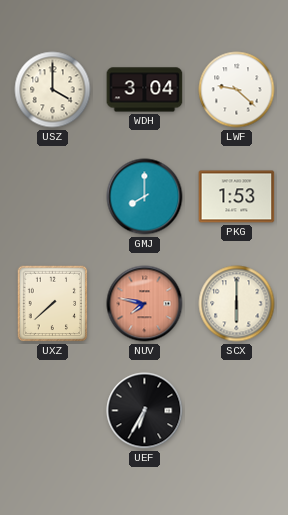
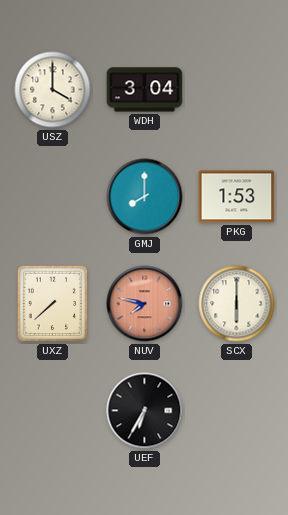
LWF: 9:22 -> none (237, 90)
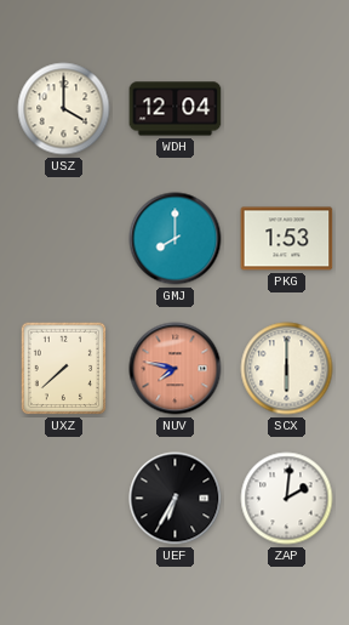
WDH: 3:04 -> 12:04 (176, 109)
ZAP: none -> 2:01 (287, 499)
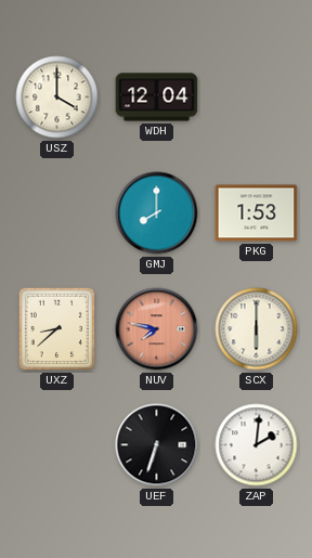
UXZ: 7:38 -> 8:38 (57, 329)
UEF: 6:35 -> 6:33 (157, 445)
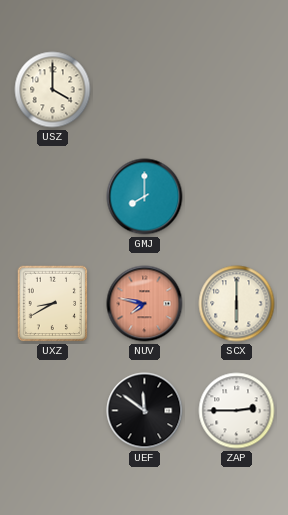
WDH: 12:04 -> none (157, 98)
PKG: 1:53 -> none (257, 213)
UXZ: 8:38 -> 8:40 (53, 304)
UEF: 6:33 -> 11:51 (145, 411)
ZAP: 2:01 -> 2:45 (237, 411)
